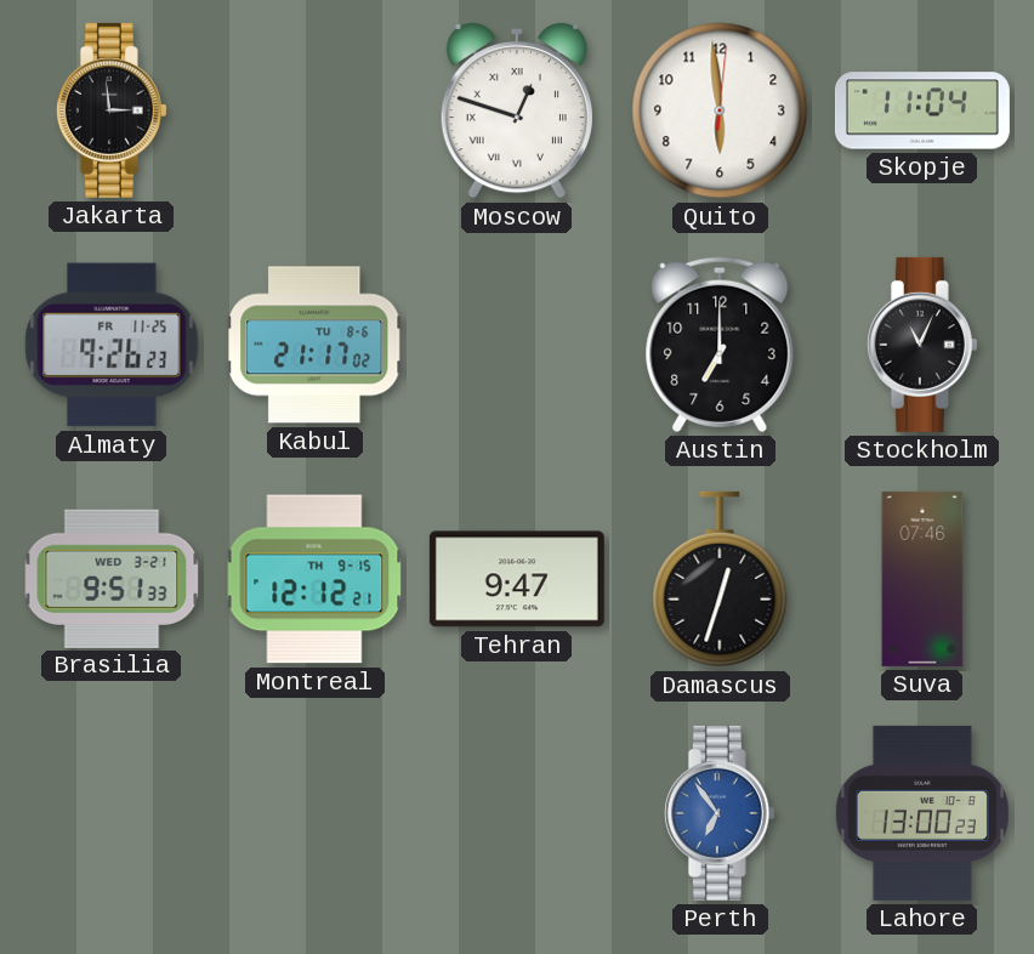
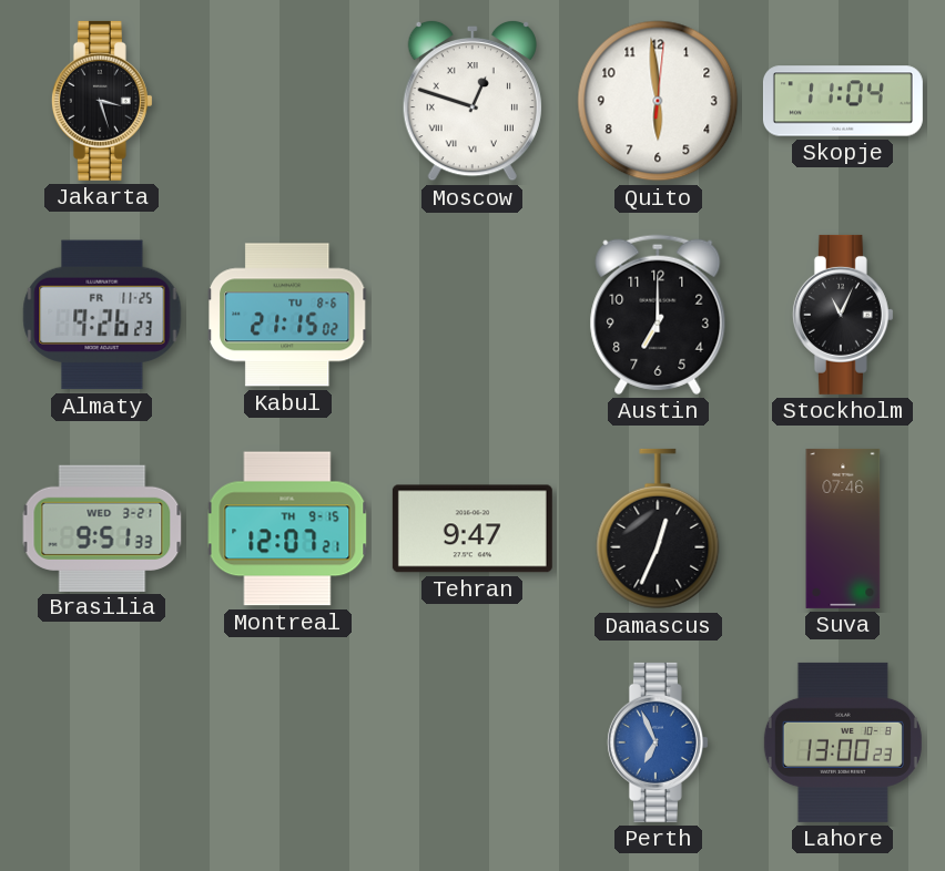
Jakarta: 2:59 -> 3:27 (102, 101)
Kabul: 21:17 -> 21:15 (288, 315)
Montreal: 12:12 -> 12:07 (287, 529)
Damascus: 12:33 -> 12:34 (658, 529)
Perth: 6:54 -> 6:56 (658, 742)
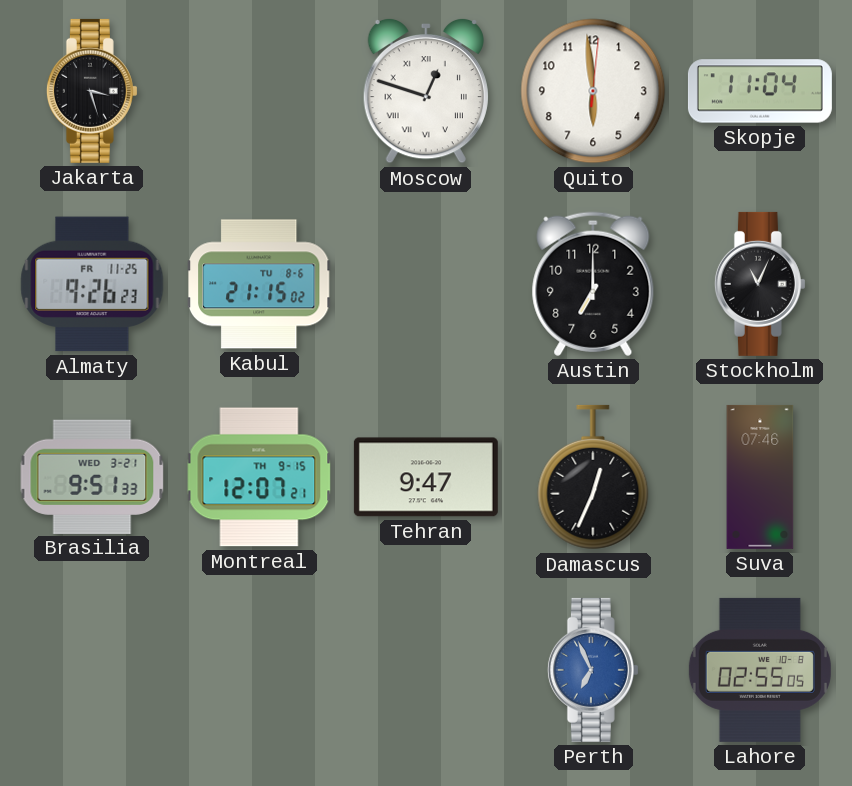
Lahore: 13:00 -> 02:55 (760, 670)
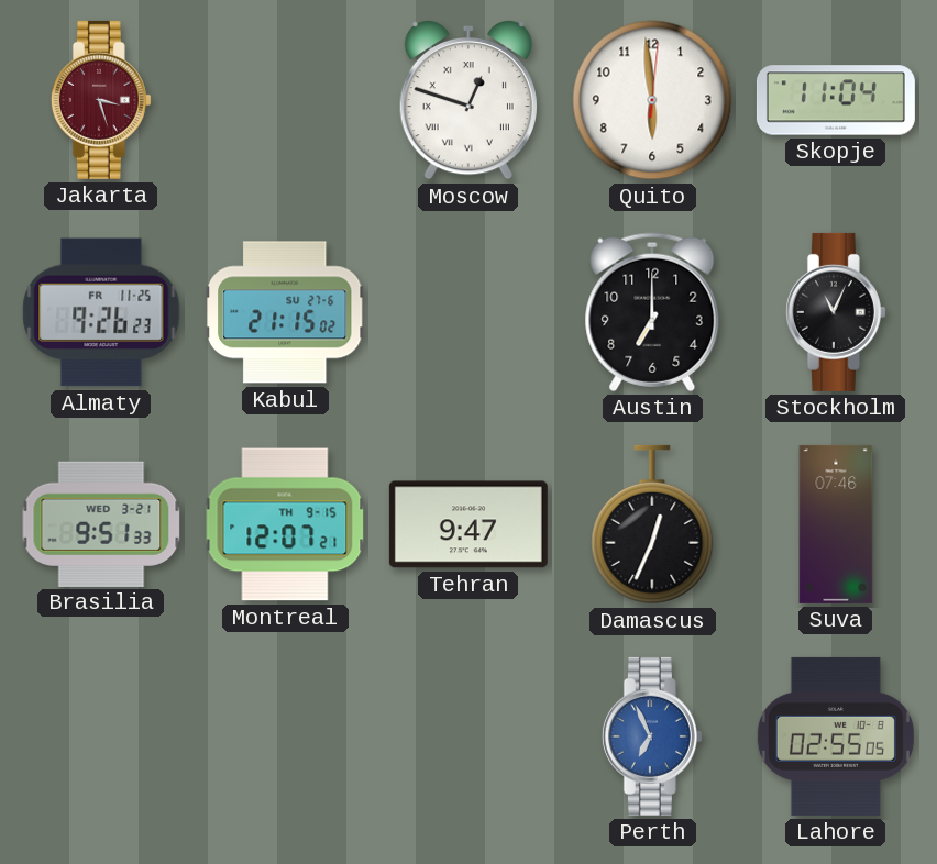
Jakarta dial: black -> burgundy (101, 100)
Kabul date: TU 8-6 -> SU 27-6 (286, 312)
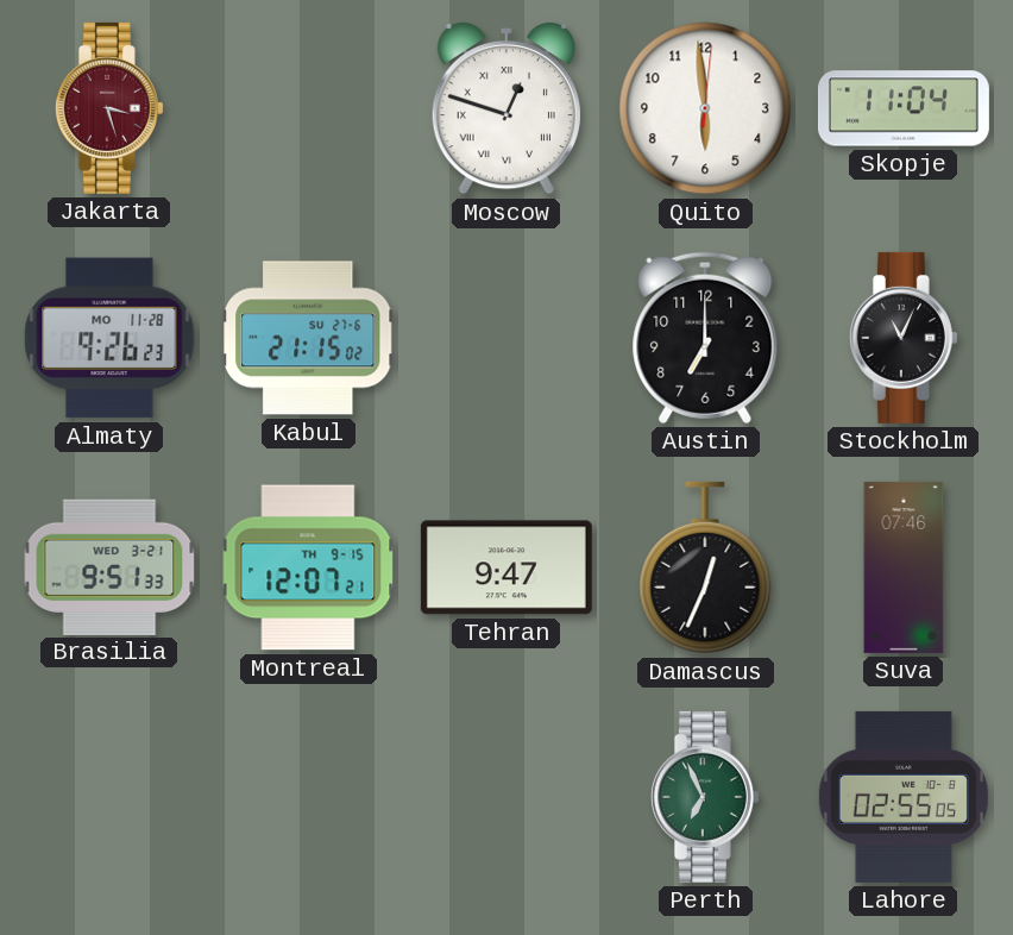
Almaty date: FR 11-25 -> MO 11-28 (109, 338)
Perth dial: blue -> green (705, 797)
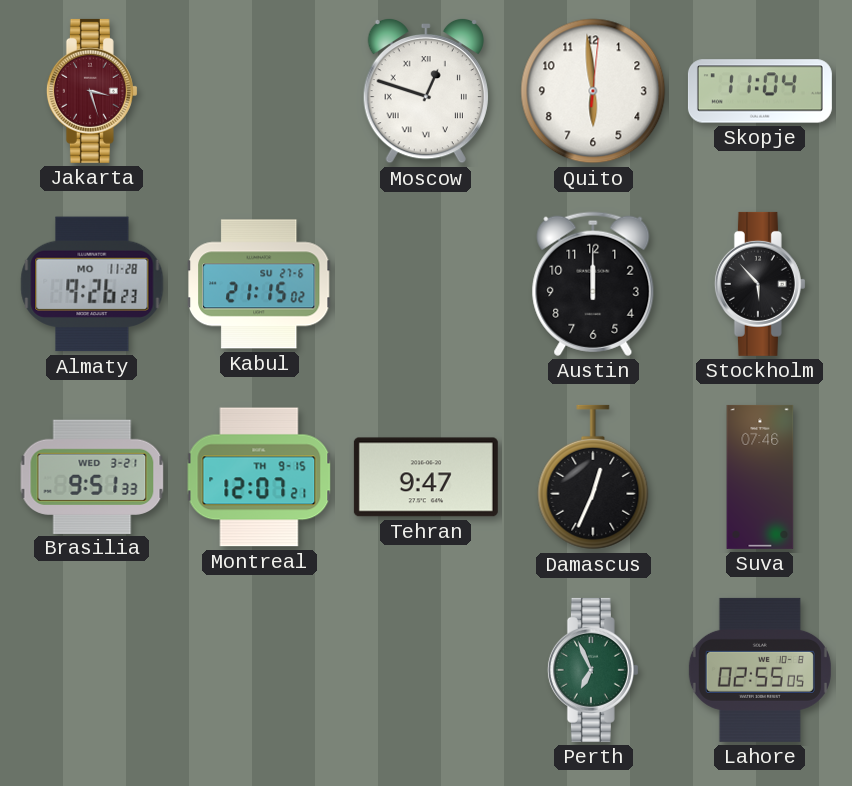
Austin: 7:00 -> 12:00 (593, 284)
Stockholm: 11:04 -> 5:53 (760, 284)
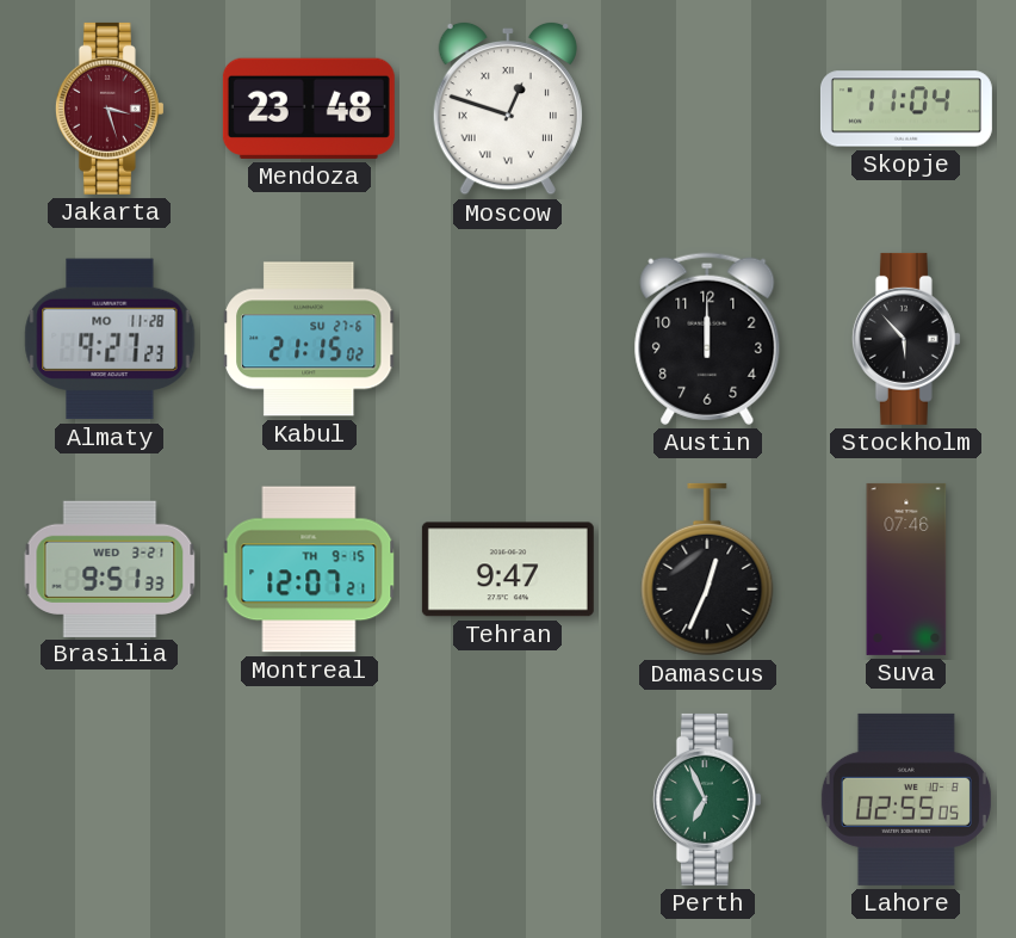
Mendoza: none -> 23:48 (309, 109)
Quito: 5:59 -> none (593, 91)
Almaty: 9:26 -> 9:27 (110, 339)
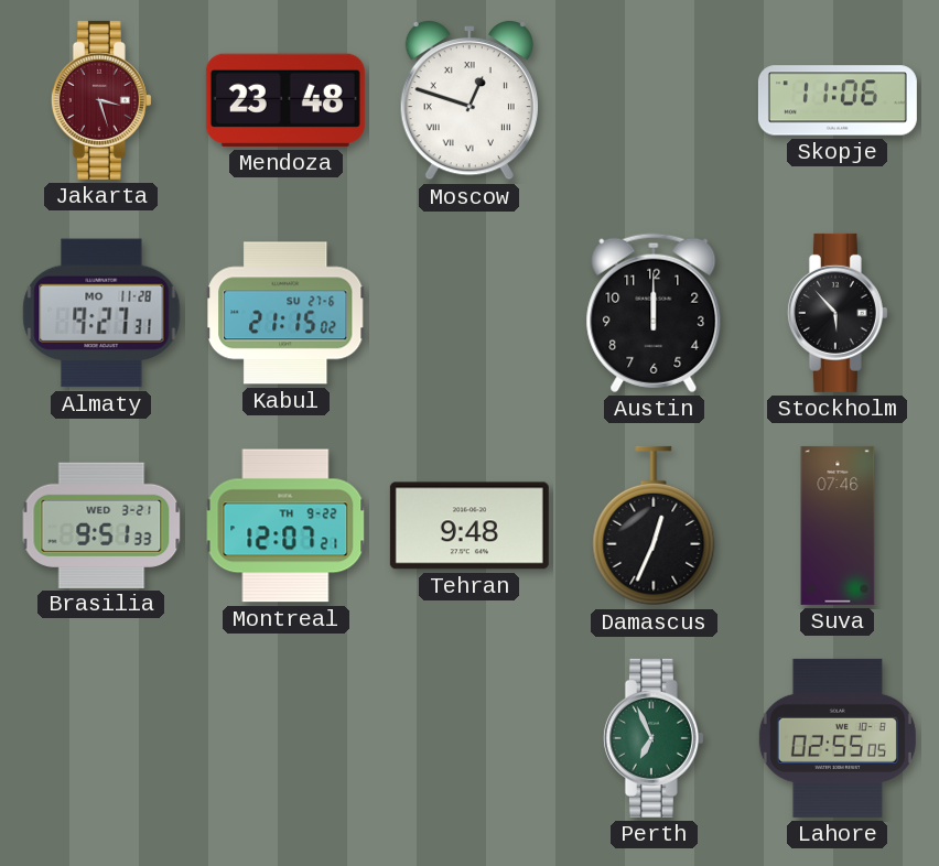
Skopje: 11:04 -> 11:06 (838, 100)
Almaty: 9:27:23 -> 9:27:31 (101, 313)
Montreal date: TH 9-15 -> TH 9-22 (285, 526)
Tehran: 9:47 -> 9:48 (469, 526)
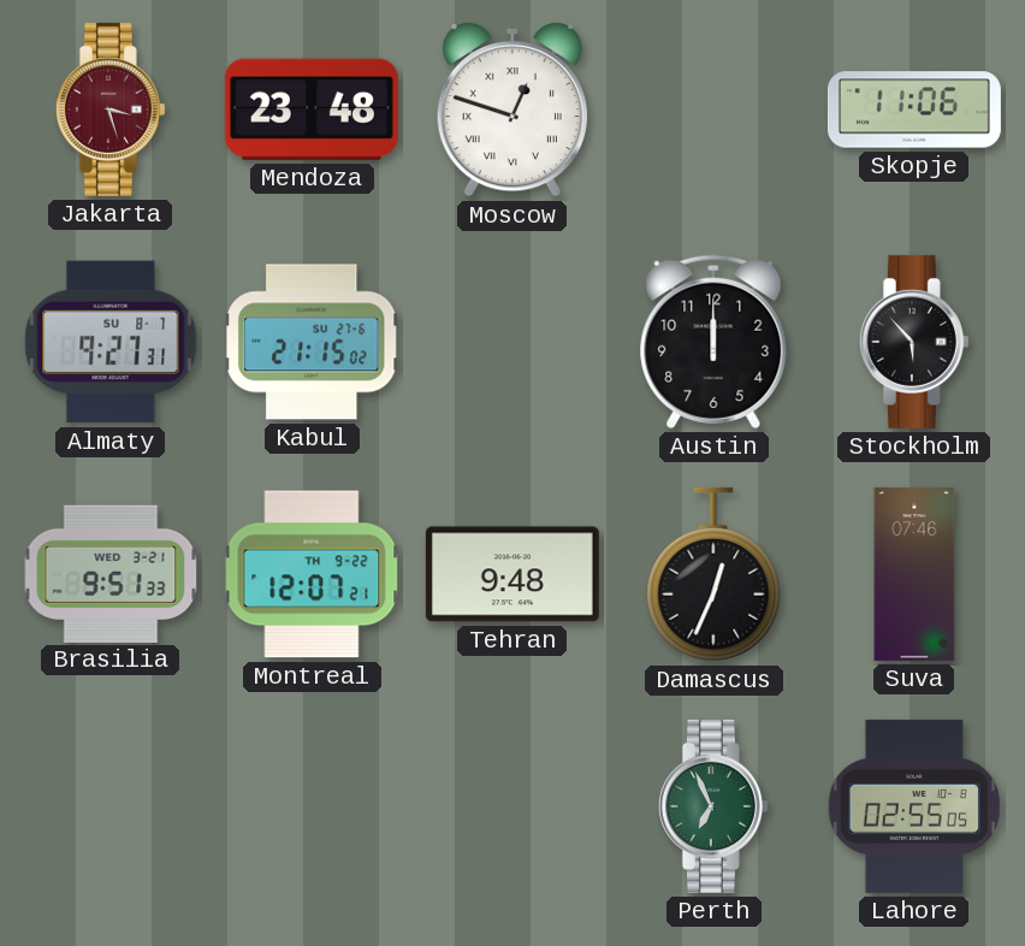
Almaty date: MO 11-28 -> SU 8-7 (111, 342)
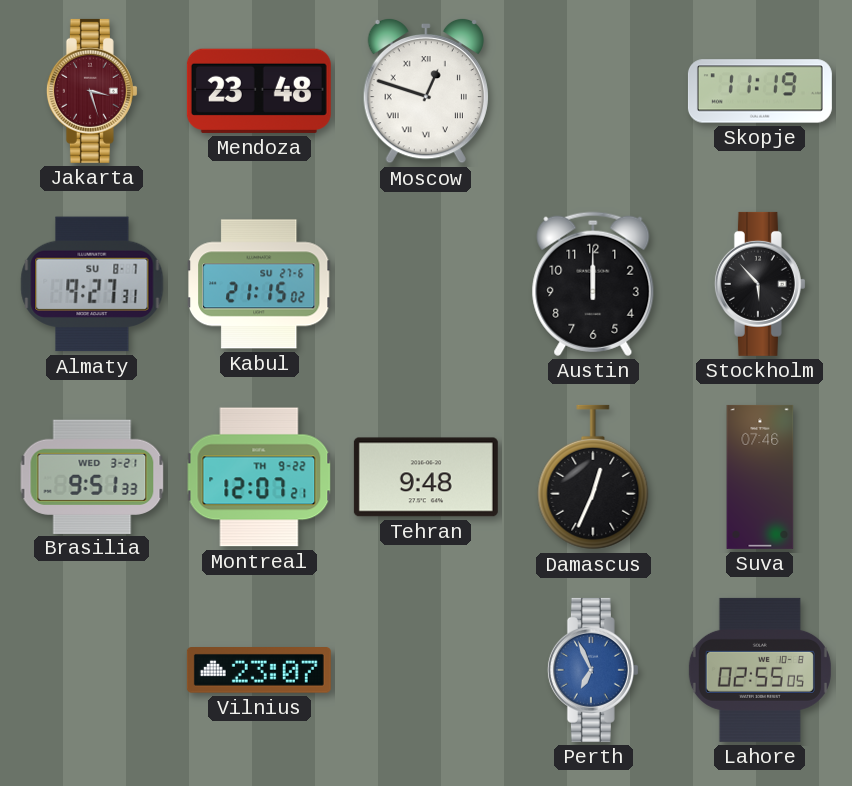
Skopje: 11:06 -> 11:19 (760, 91)
Vilnius: none -> 23:07 (259, 671)
Perth dial: green -> blue (593, 670)
